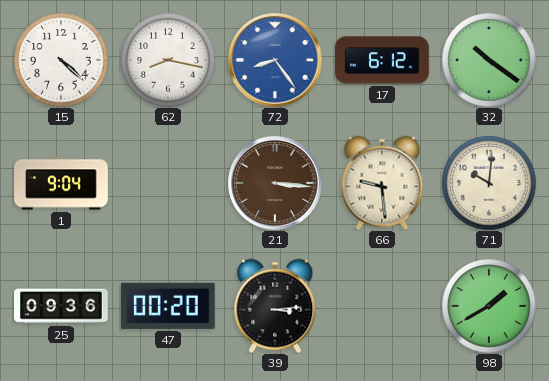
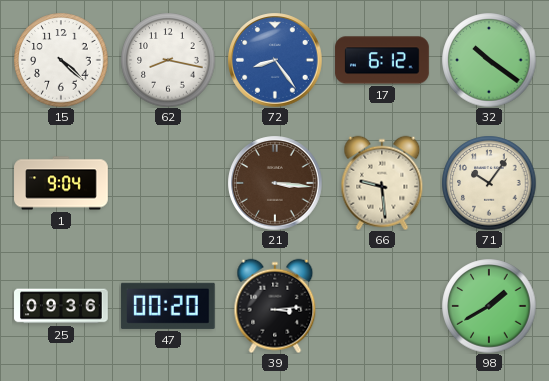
71: 10:01 -> 10:06 (489, 183)
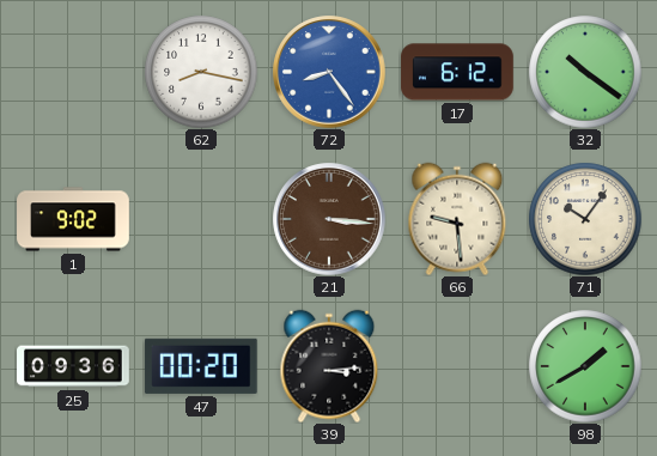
15: 4:22 -> none (61, 60)
1: 9:04 -> 9:02 (73, 219)
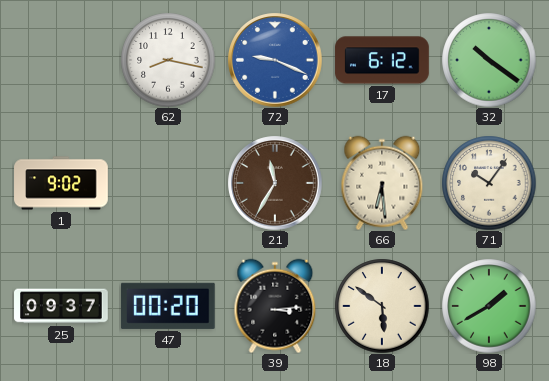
72: 8:24 -> 9:19 (275, 60)
21: 3:16 -> 11:35 (275, 183)
66: 9:29 -> 6:29 (382, 183)
25: 09:36 -> 09:37 (61, 306)
18: none -> 5:51 (382, 306)
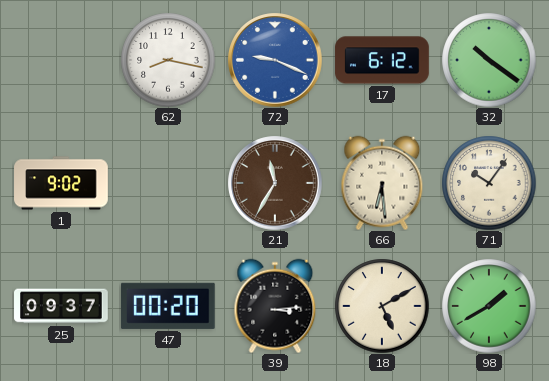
18: 5:51 -> 5:10 (382, 306)
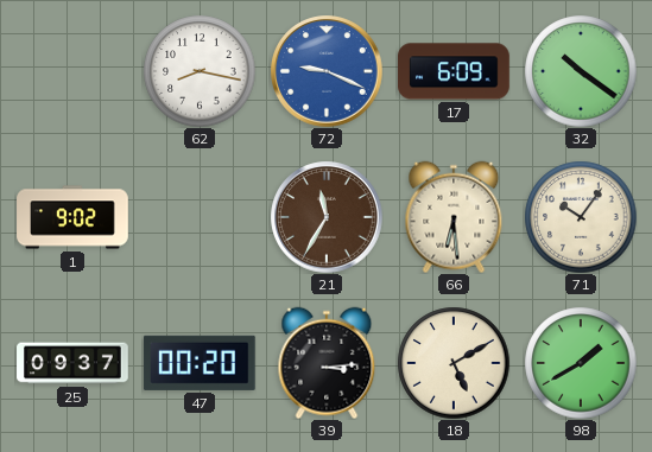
17: 6:12 -> 6:09 (454, 71)
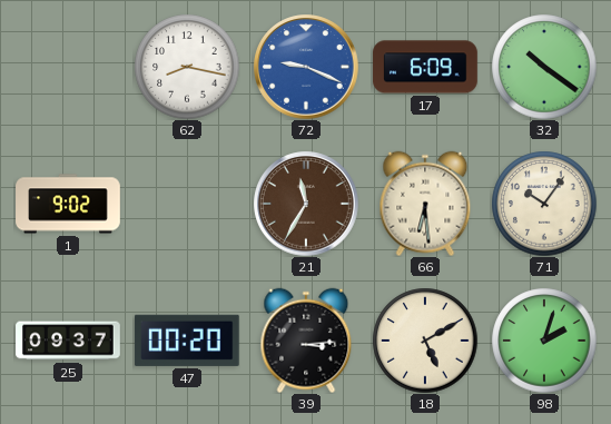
98: 1:40 -> 2:03 (544, 341)
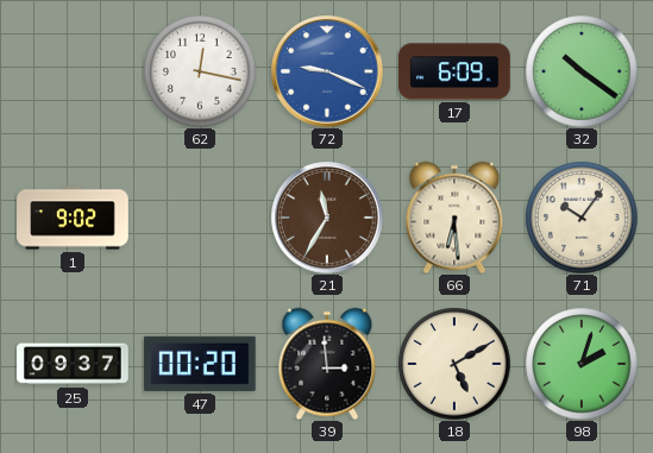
62: 8:17 -> 12:17 (200, 71)
39: 3:14 -> 2:59 (327, 364)
